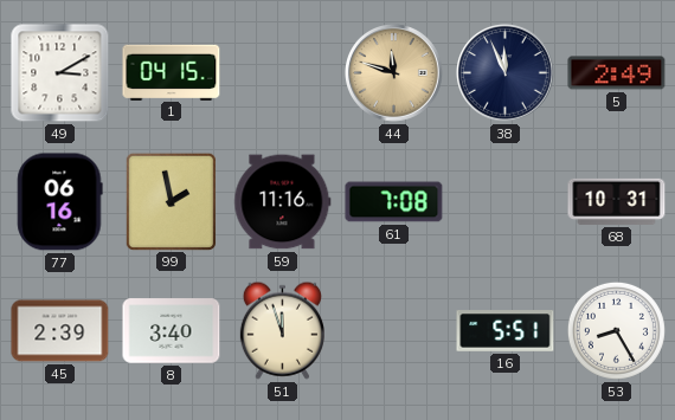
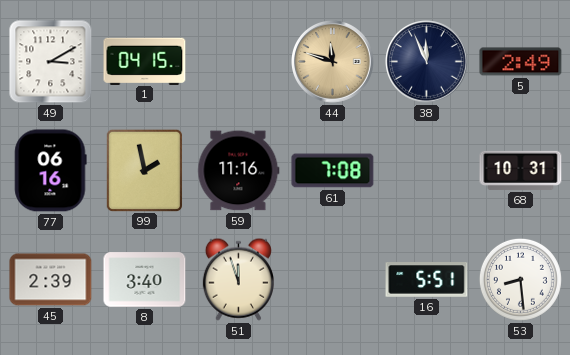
53: 8:25 -> 8:29 (520, 279)
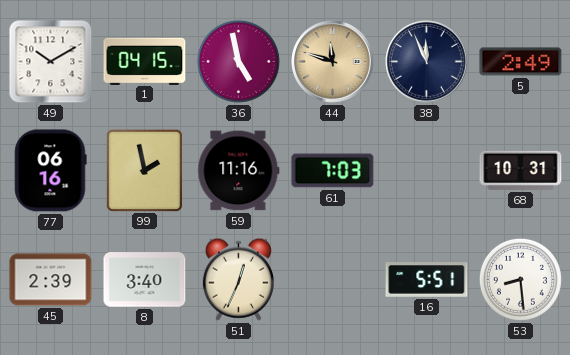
49: 3:10 -> 10:10 (51, 62)
36: none -> 4:58 (238, 61)
61: 7:08 -> 7:03 (333, 171)
51: 11:57 -> 12:34 (238, 279)
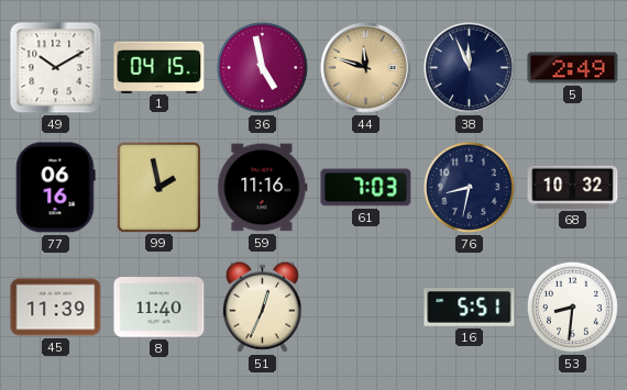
76: none -> 8:32 (469, 187)
68: 10:31 -> 10:32 (573, 187)
45: 2:39 -> 11:39 (56, 308)
8: 3:40 -> 11:40 (159, 308)
53: 8:29 -> 8:31 (572, 307)
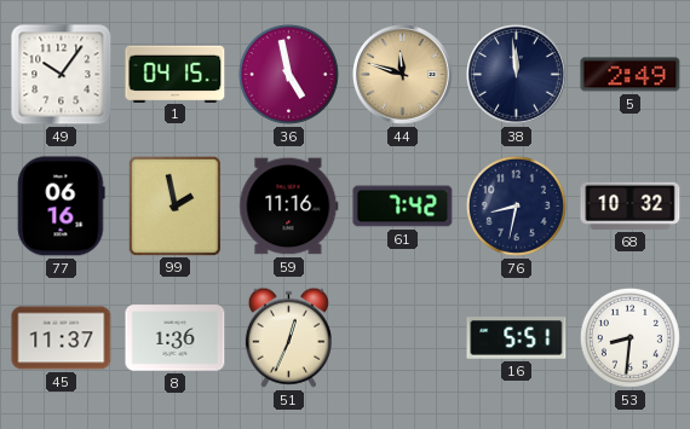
49: 10:10 -> 10:06 (62, 75)
38: 11:56 -> 11:59 (517, 75)
61: 7:03 -> 7:42 (403, 207)
45: 11:39 -> 11:37 (62, 338)
8: 11:40 -> 1:36 (176, 338)
